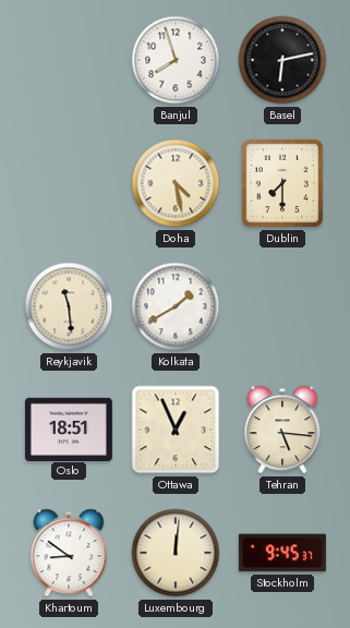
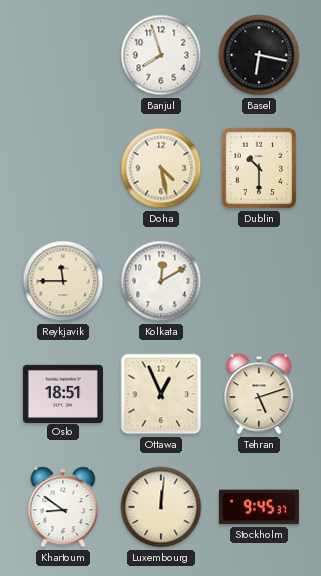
Basel: 6:13 -> 6:17 (259, 55)
Dublin: 7:30 -> 10:30 (259, 168)
Reykjavik: 11:29 -> 11:45 (63, 281)
Kolkata: 1:40 -> 12:10 (161, 281)
Tehran: 5:16 -> 5:12 (259, 394)
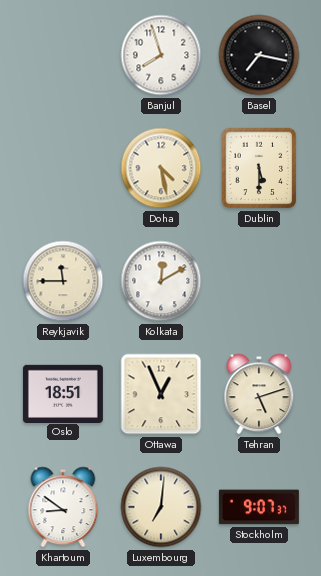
Basel: 6:17 -> 7:17 (259, 55)
Dublin: 10:30 -> 5:30 (259, 168)
Luxembourg: 12:01 -> 7:01 (161, 507)
Stockholm: 9:45 -> 9:07 (259, 507)
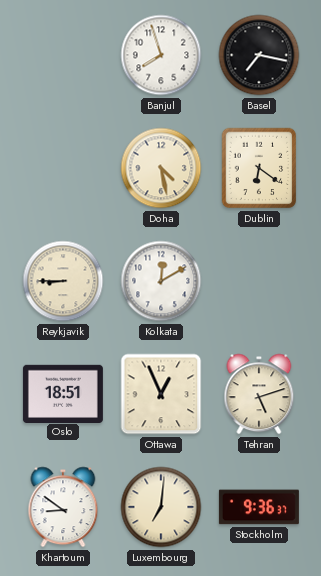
Dublin: 5:30 -> 6:21 (259, 168)
Reykjavik: 11:45 -> 8:45 (63, 281)
Stockholm: 9:07 -> 9:36 (259, 507)
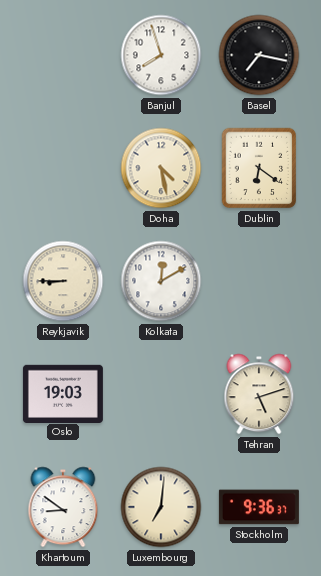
Oslo: 18:51 -> 19:03 (63, 393)
Ottawa: 12:56 -> none (161, 394)
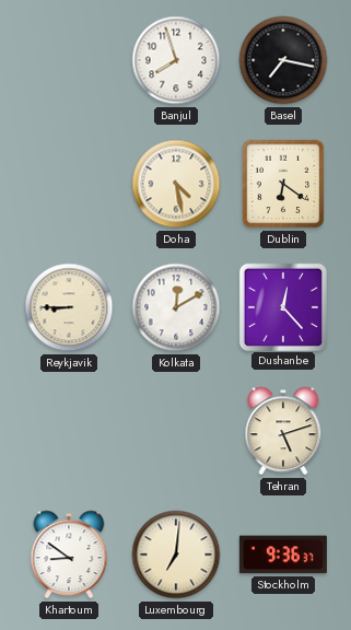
Dushanbe: none -> 12:23 (282, 306)
Oslo: 19:03 -> none (63, 393)
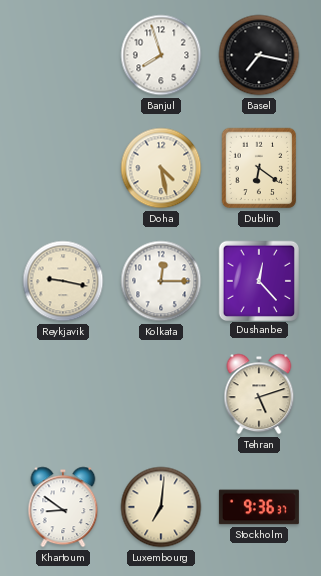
Reykjavik: 8:45 -> 9:17 (63, 281)
Kolkata: 12:10 -> 12:15 (161, 281)
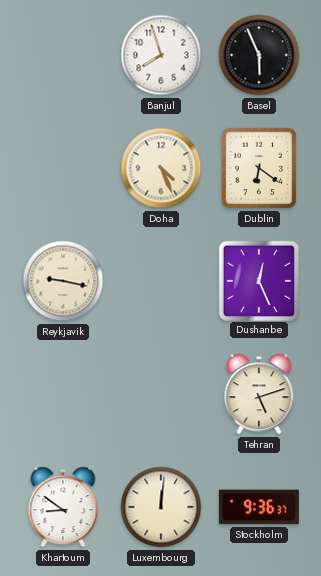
Basel: 7:17 -> 5:56 (259, 55)
Doha: 4:28 -> 4:26 (161, 168)
Kolkata: 12:15 -> none (161, 281)
Dushanbe: 12:23 -> 12:26 (258, 280)
Luxembourg: 7:01 -> 12:01 (161, 507)
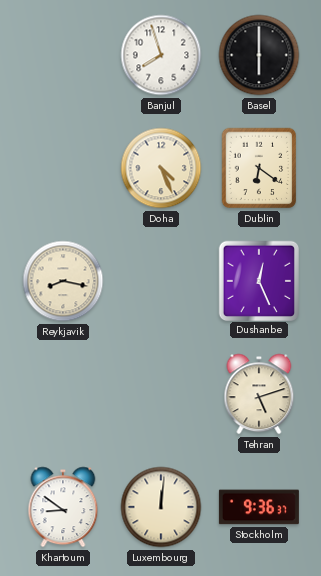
Basel: 5:56 -> 6:00 (259, 55)
Reykjavik: 9:17 -> 8:17 (63, 281)
